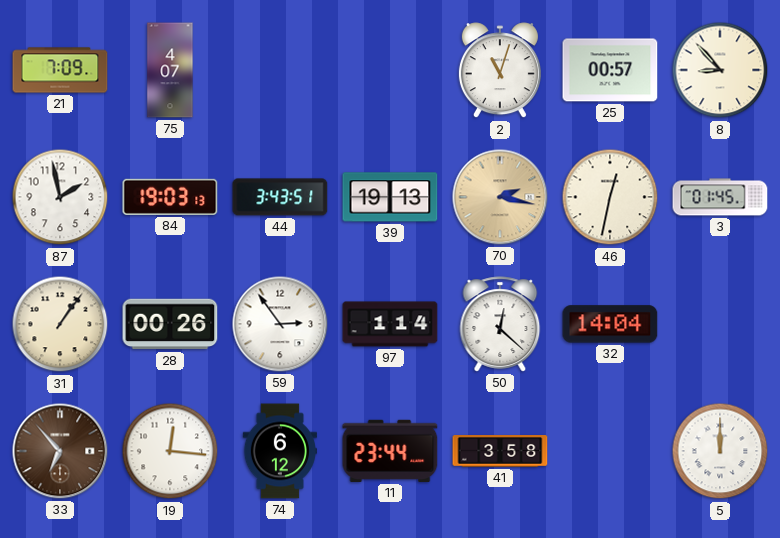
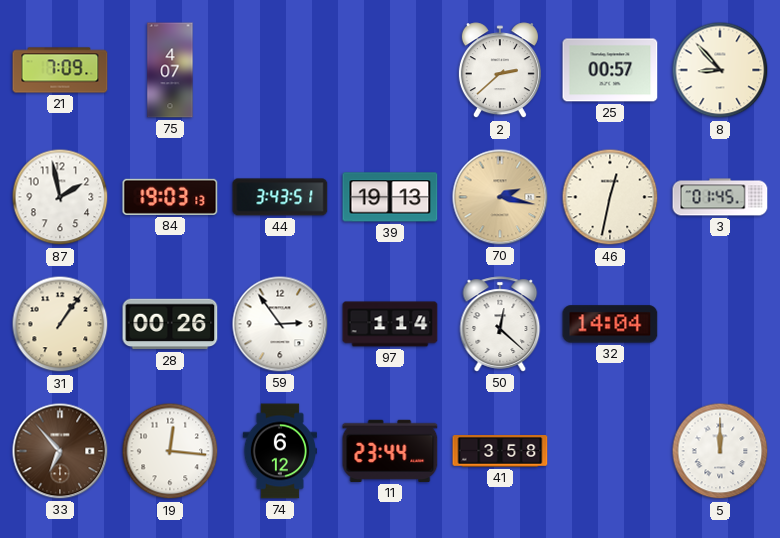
2: 11:03 -> 2:38 (500, 71)
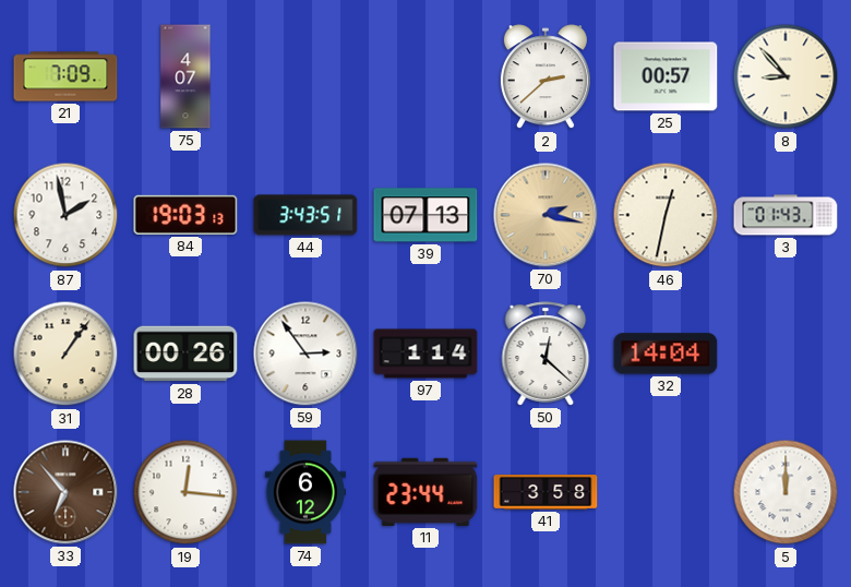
39: 19:13 -> 07:13 (425, 215)
3: 01:45 -> 01:43 (786, 215)
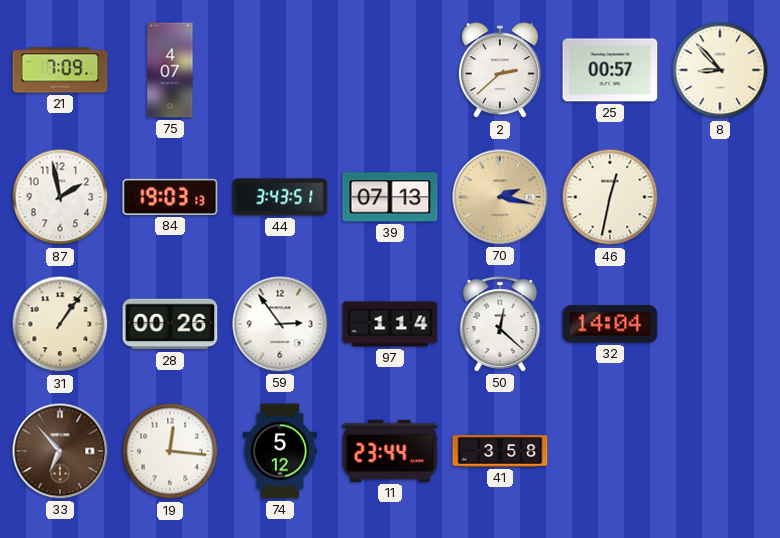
3: 01:43 -> none (786, 215)
74: 6:12 -> 5:12 (280, 451)
5: 12:00 -> none (786, 492)
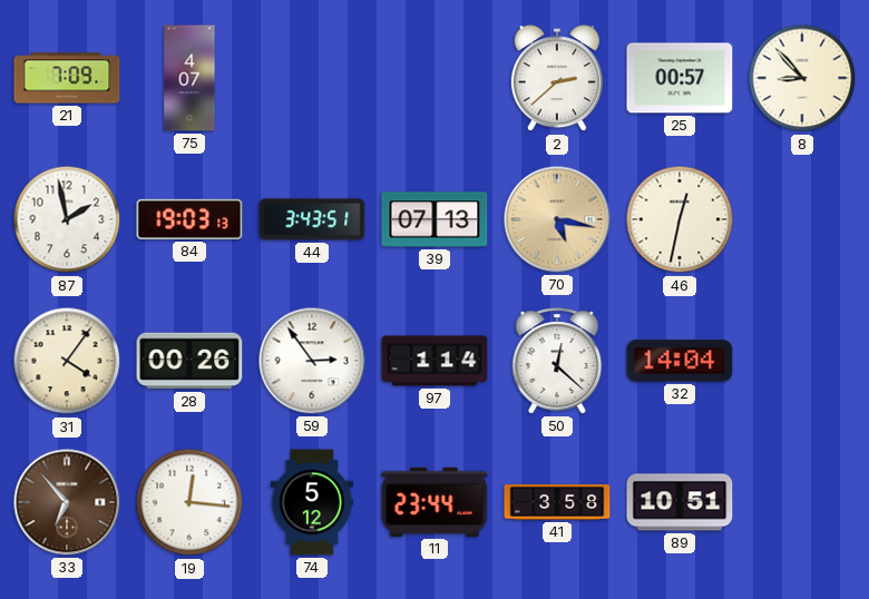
70: 2:17 -> 5:17 (557, 219)
31: 1:06 -> 4:06 (67, 361)
89: none -> 10:51 (680, 502)
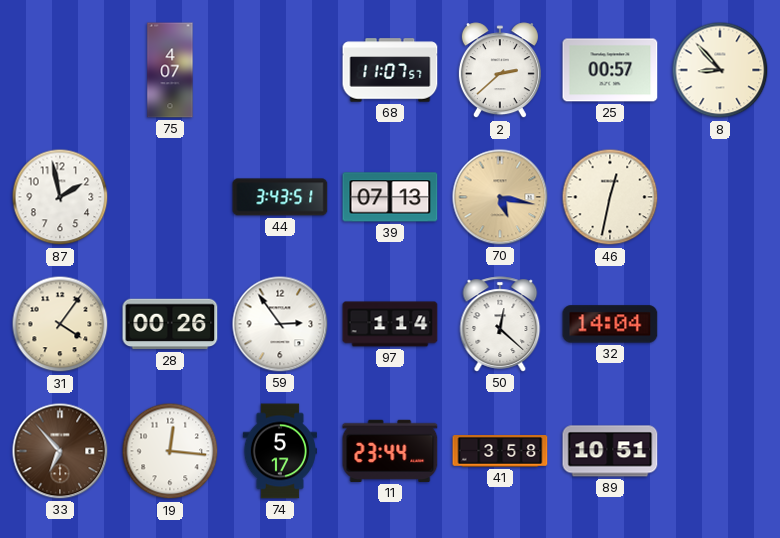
21: 7:09 -> none (67, 78)
68: none -> 11:07 (390, 70)
84: 19:03 -> none (189, 219)
74: 5:12 -> 5:17 (280, 451)
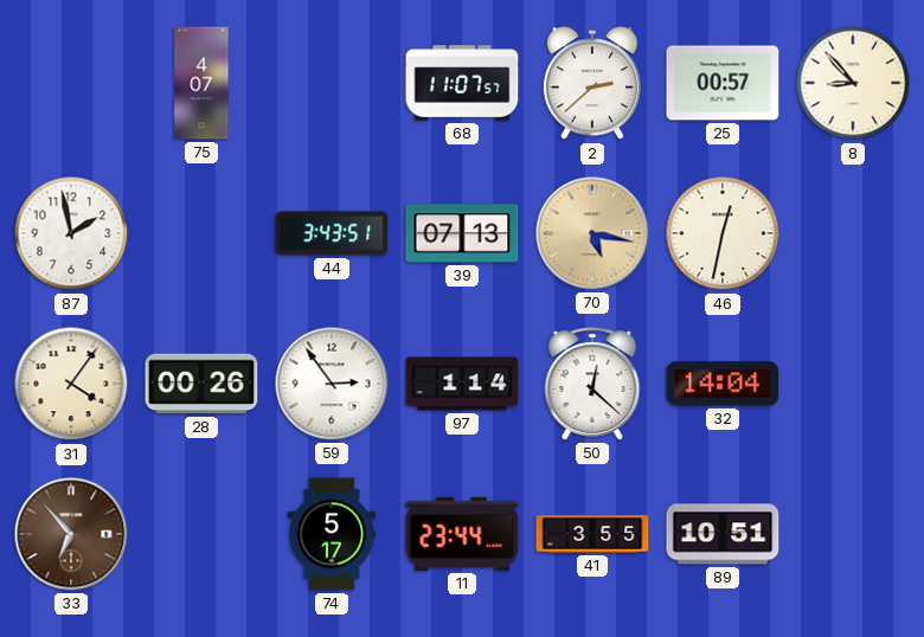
19: 12:16 -> none (170, 451)
41: 3:58 -> 3:55 (592, 534)
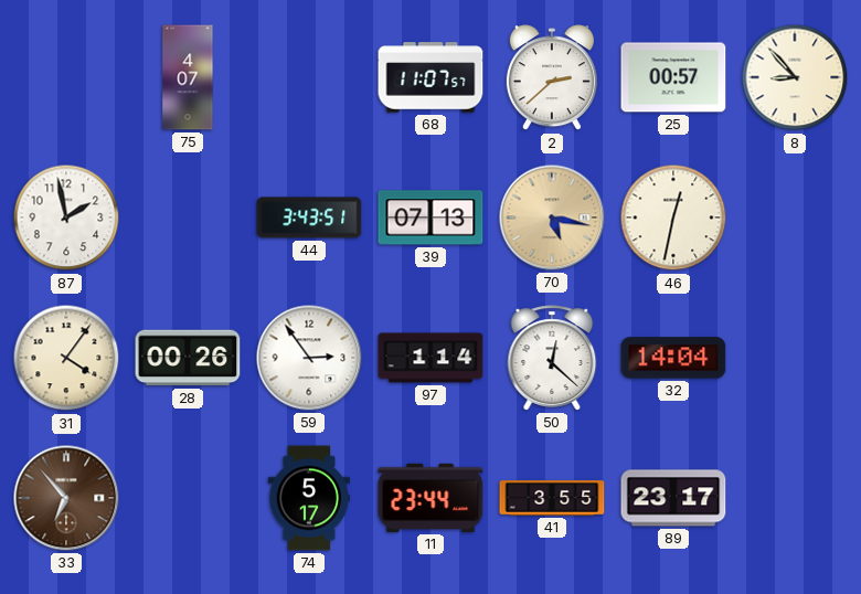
89: 10:51 -> 23:17 (673, 498)
